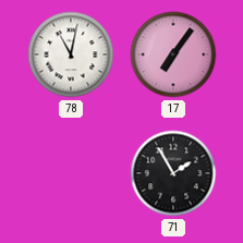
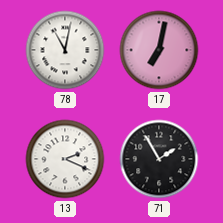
17: 7:06 -> 7:02 (159, 50)
13: none -> 2:19 (65, 159)
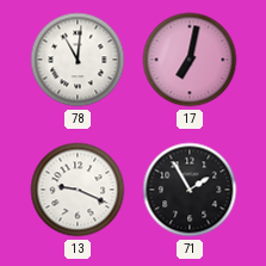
78: 11:02 -> 11:01 (78, 60)
13: 2:19 -> 9:19 (78, 190)
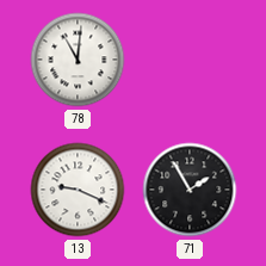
17: 7:02 -> none (190, 60)
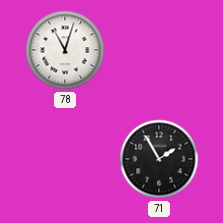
78: 11:01 -> 11:03 (65, 50)
13: 9:19 -> none (78, 190)
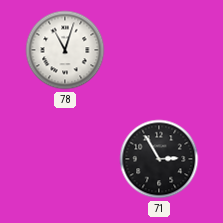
71: 1:55 -> 2:55 (159, 159)
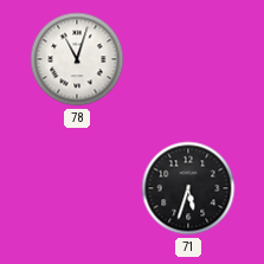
71: 2:55 -> 5:33 (188, 188)
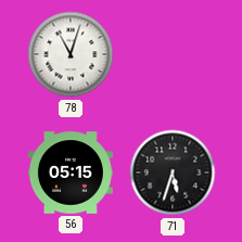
56: none -> 05:15 (71, 173)
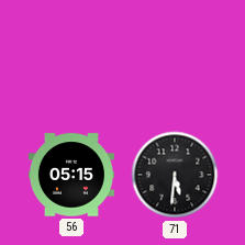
78: 11:03 -> none (71, 54)
71: 5:33 -> 5:31 (175, 175)
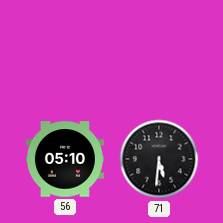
56: 05:15 -> 05:10 (65, 159)
